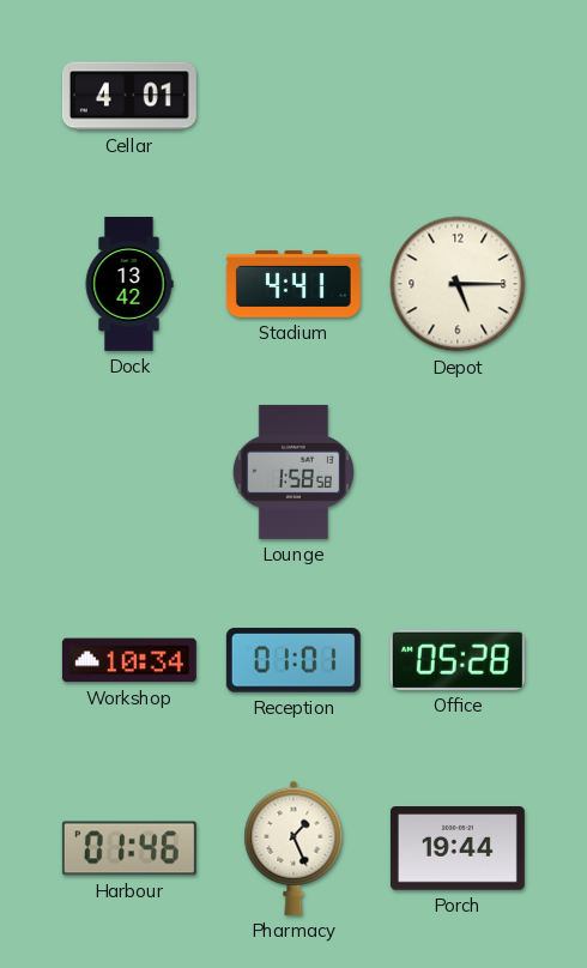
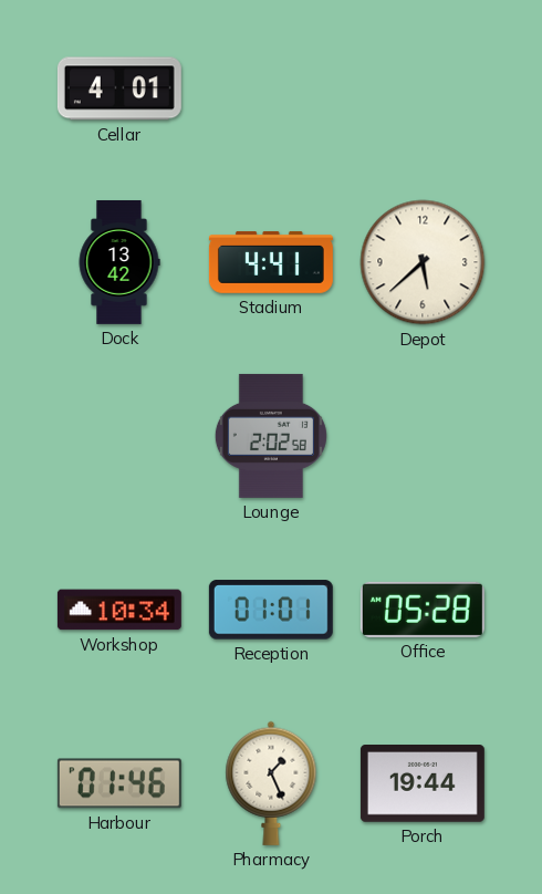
Depot: 5:15 -> 5:38 (423, 262)
Lounge: 1:58 -> 2:02 (271, 436)
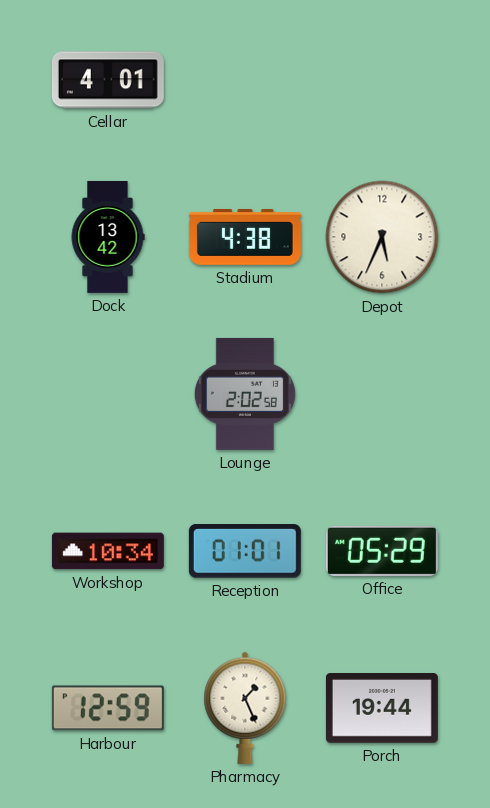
Stadium: 4:41 -> 4:38 (245, 237)
Depot: 5:38 -> 5:34 (382, 237)
Office: 05:28 -> 05:29 (382, 551)
Harbour: 01:46 -> 12:59 (108, 708)
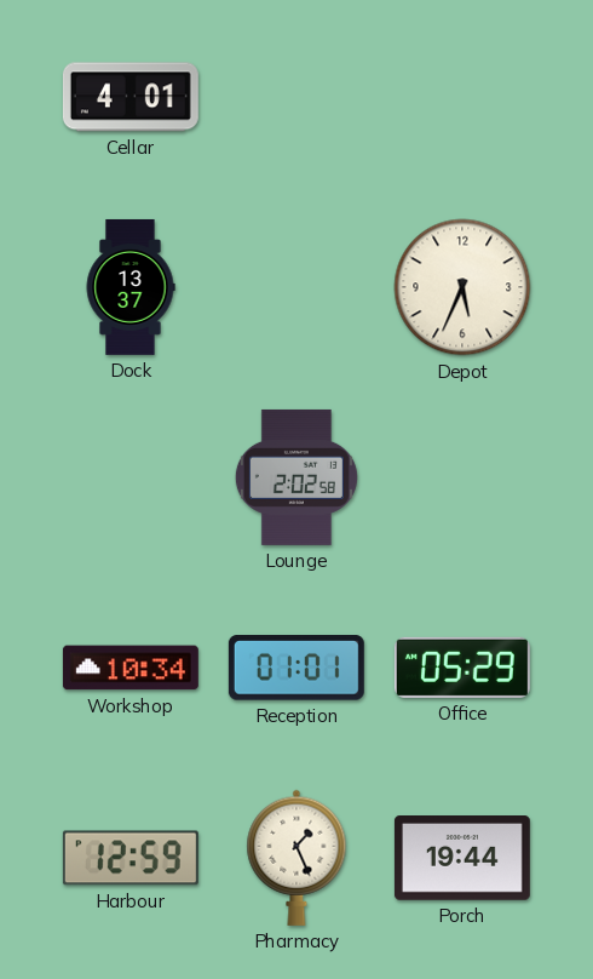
Dock: 13:42 -> 13:37 (131, 287)
Stadium: 4:38 -> none (245, 237)
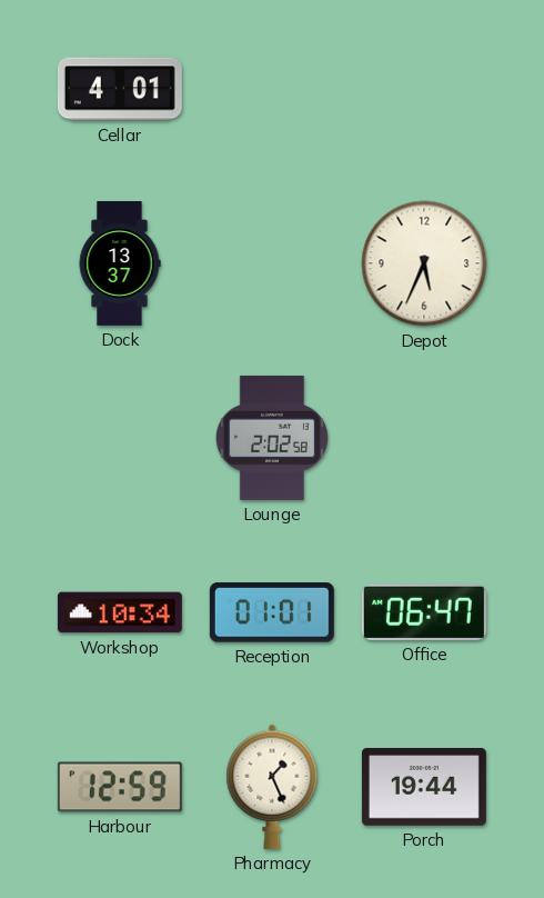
Office: 05:29 -> 06:47 (424, 612)
